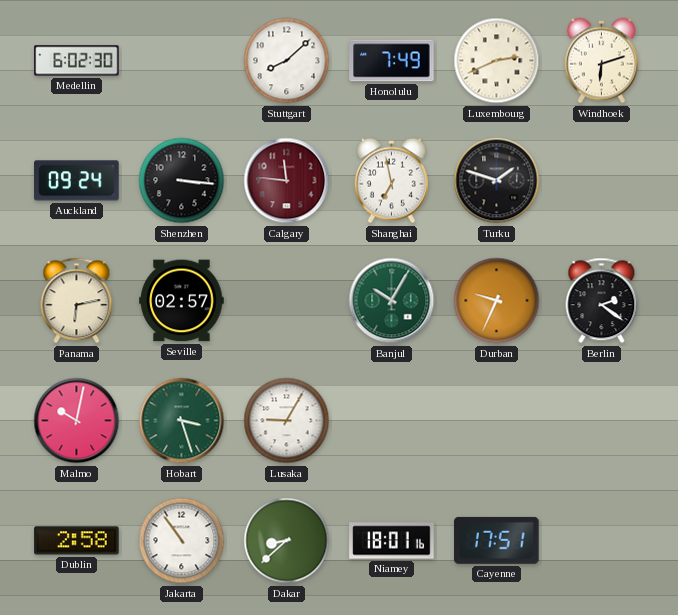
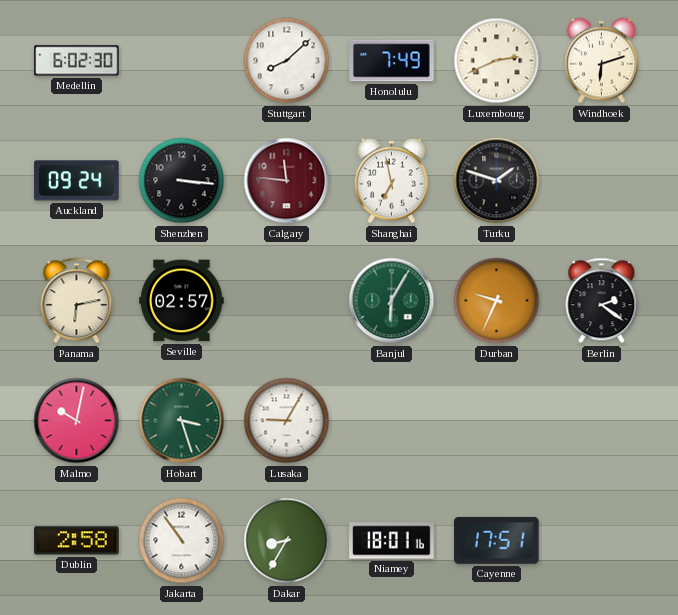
Banjul: 10:05 -> 6:05 (392, 301)
Dakar: 8:38 -> 8:35 (287, 541)
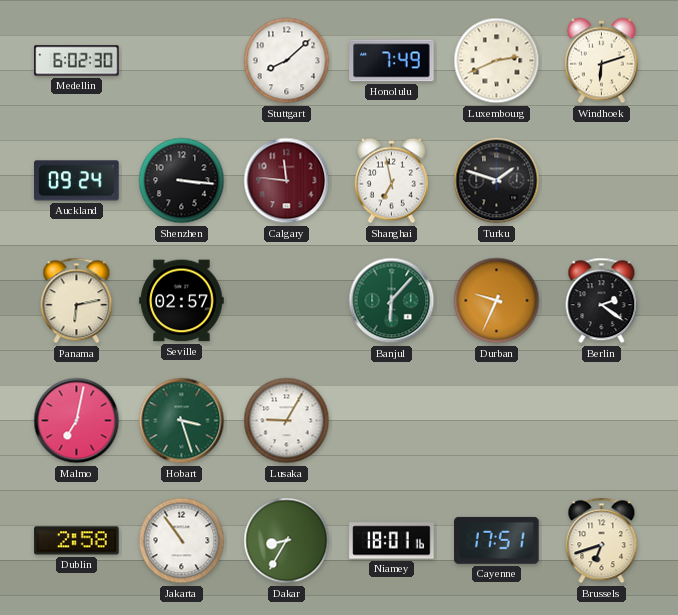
Banjul: 6:05 -> 6:07 (392, 301)
Malmo: 10:02 -> 7:02 (77, 421)
Brussels: none -> 6:42 (602, 541)
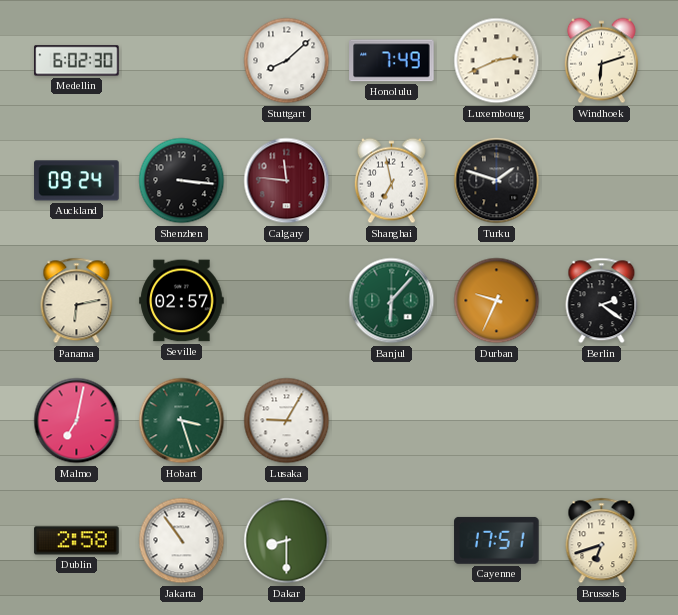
Dakar: 8:35 -> 8:30 (287, 541)
Niamey: 18:01 -> none (392, 541)
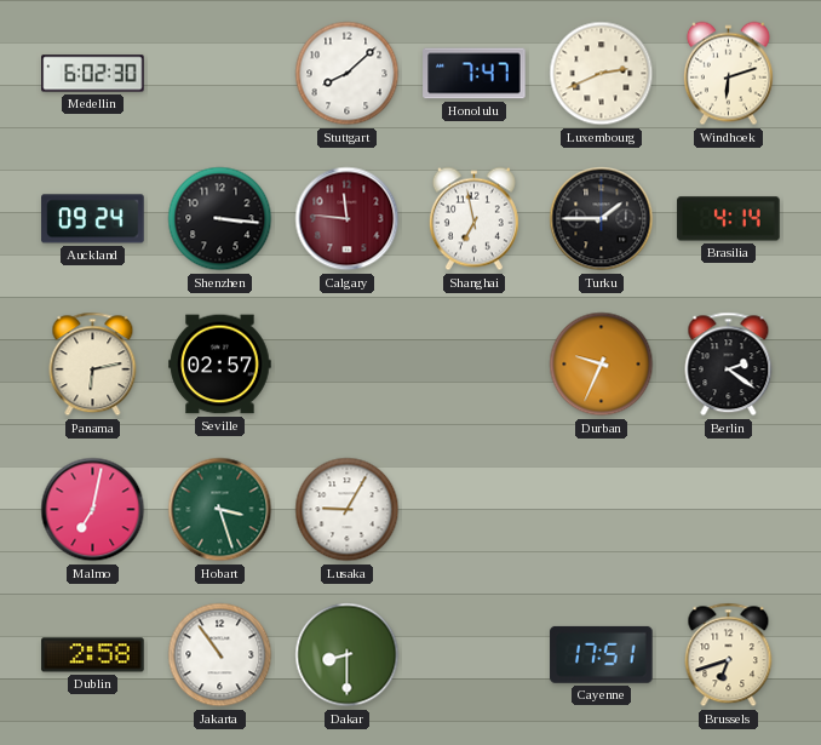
Honolulu: 7:49 -> 7:47 (475, 74)
Turku: 1:48 -> 1:45 (602, 219)
Brasilia: none -> 4:14 (729, 219)
Banjul: 6:07 -> none (392, 301)
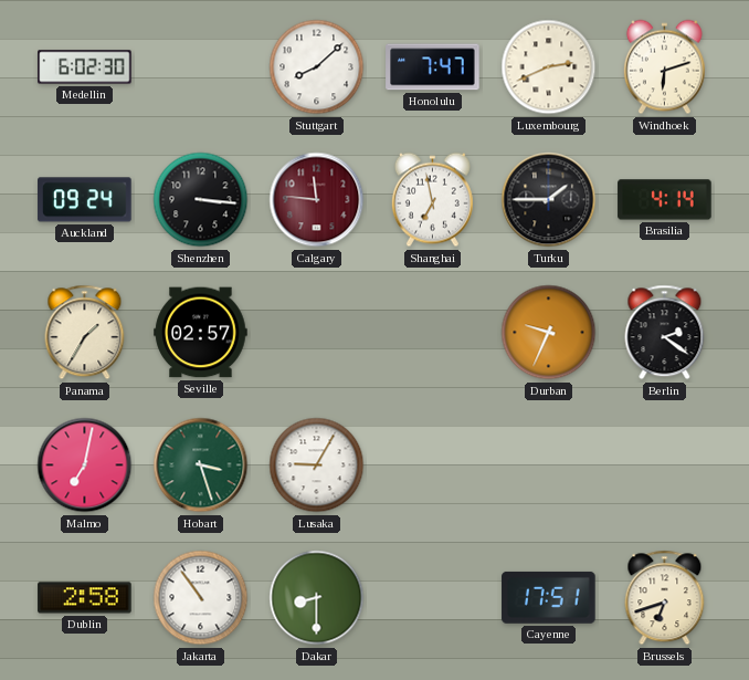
Panama: 6:13 -> 1:35 (85, 333)
